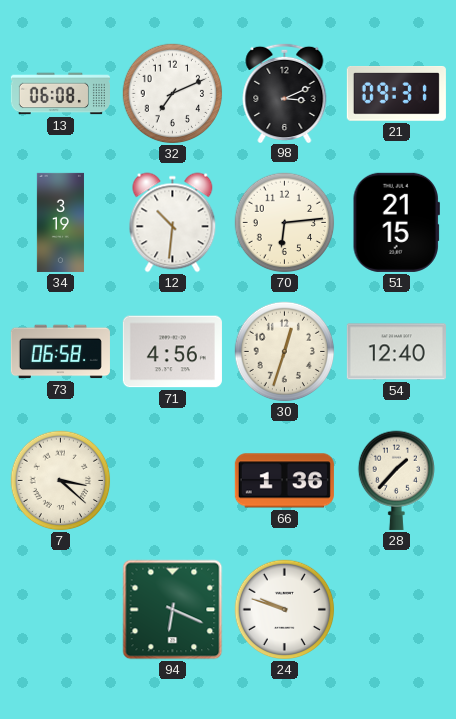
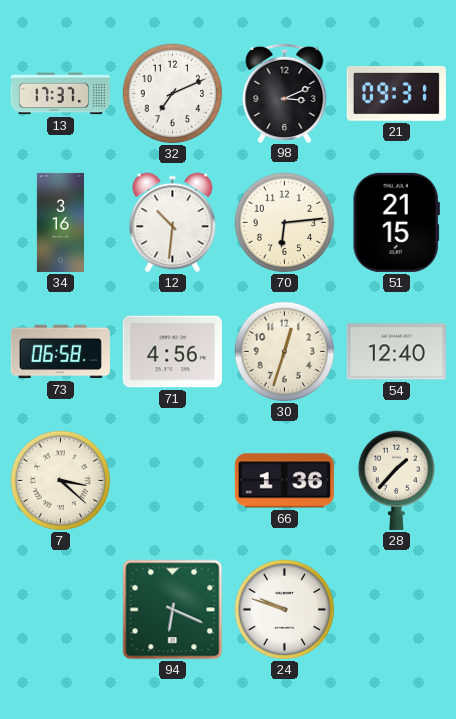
13: 06:08 -> 17:37 (60, 94)
34: 3:19 -> 3:16 (60, 222)
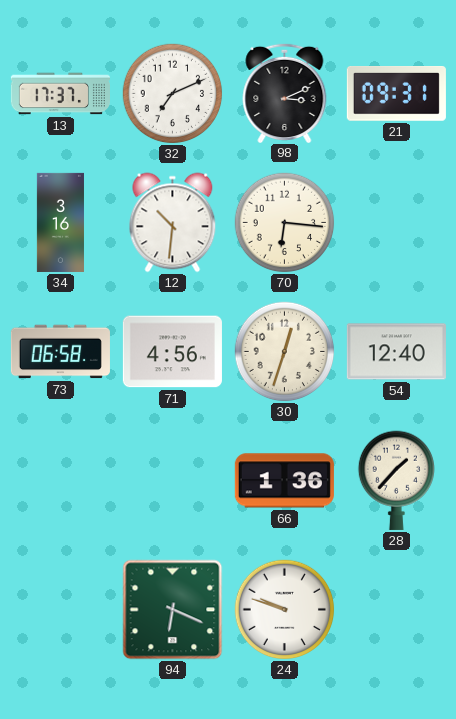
70: 6:14 -> 6:16 (285, 223)
51: 21:15 -> none (396, 222)
7: 3:22 -> none (61, 481)
